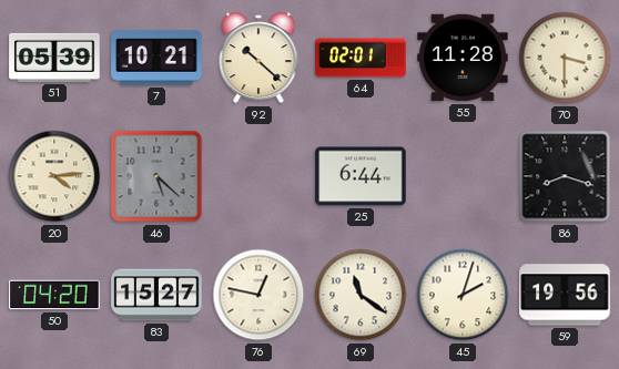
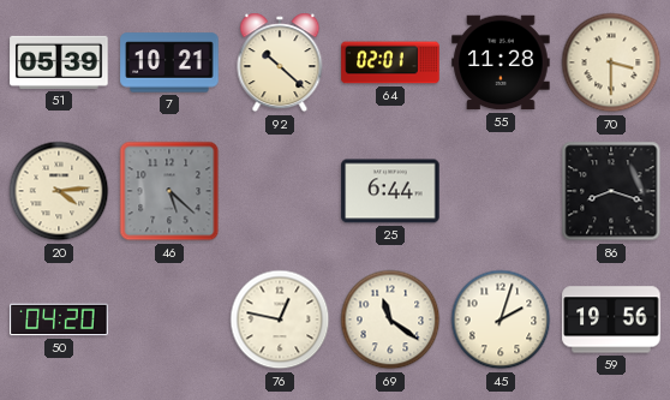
83: 15:27 -> none (156, 295)
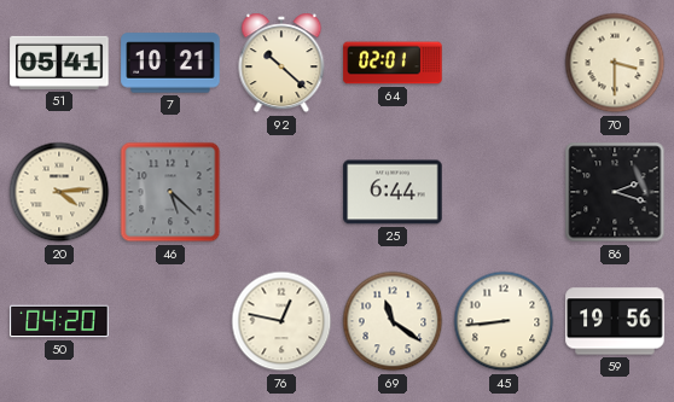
51: 05:39 -> 05:41 (59, 63)
55: 11:28 -> none (501, 62)
86: 8:18 -> 2:18 (615, 192)
45: 2:03 -> 8:44 (504, 321)
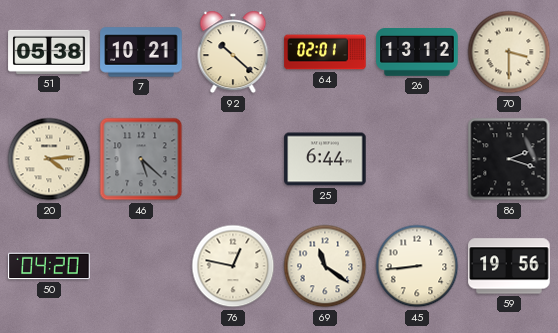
51: 05:41 -> 05:38 (49, 52)
26: none -> 13:12 (417, 52)
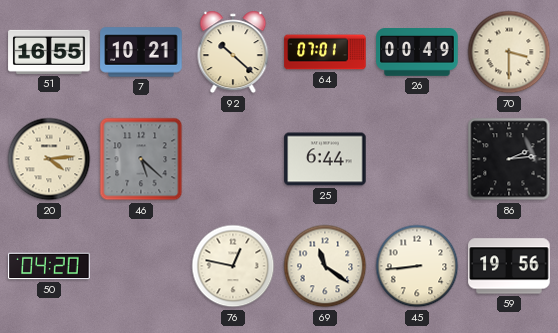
51: 05:38 -> 16:55 (49, 52)
64: 02:01 -> 07:01 (325, 52)
26: 13:12 -> 00:49 (417, 52)
86: 2:18 -> 2:14 (509, 159)
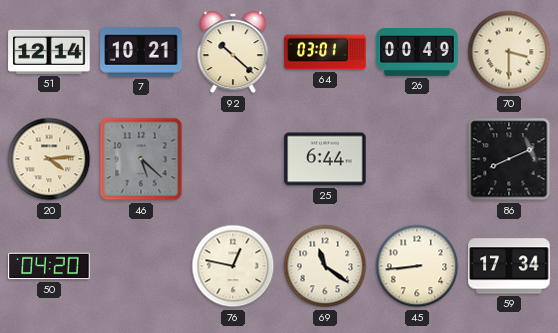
51: 16:55 -> 12:14 (49, 52)
64: 07:01 -> 03:01 (325, 52)
86: 2:14 -> 8:11 (509, 159)
59: 19:56 -> 17:34 (509, 266)
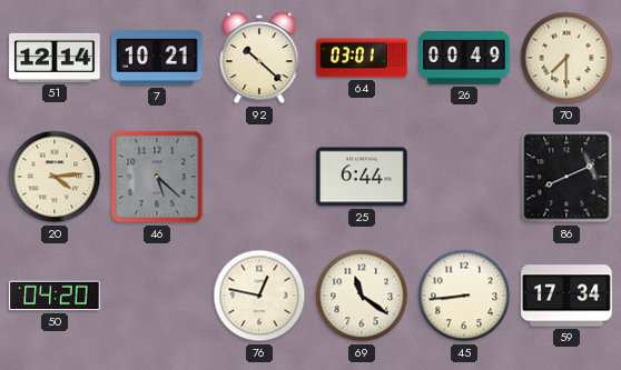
70: 3:30 -> 7:30 (566, 58)
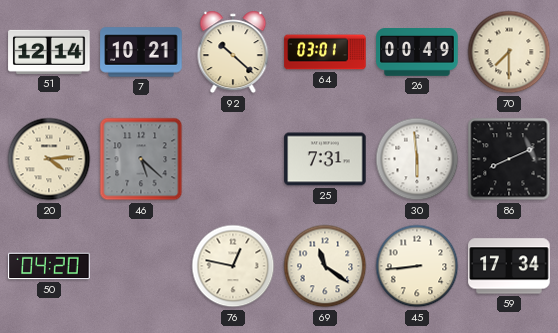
25: 6:44 -> 7:31 (325, 159)
30: none -> 5:59 (417, 159)
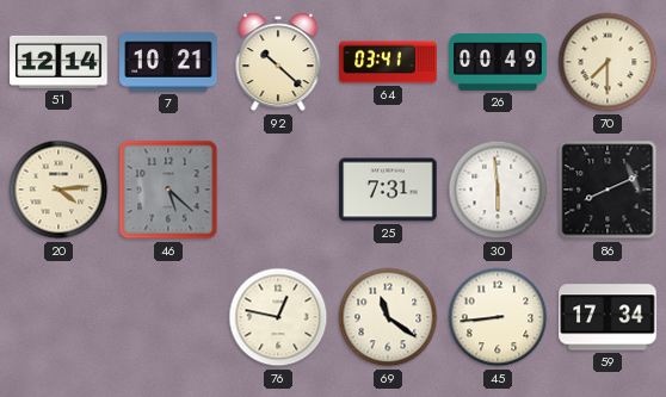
64: 03:01 -> 03:41 (388, 62)
50: 04:20 -> none (49, 266)
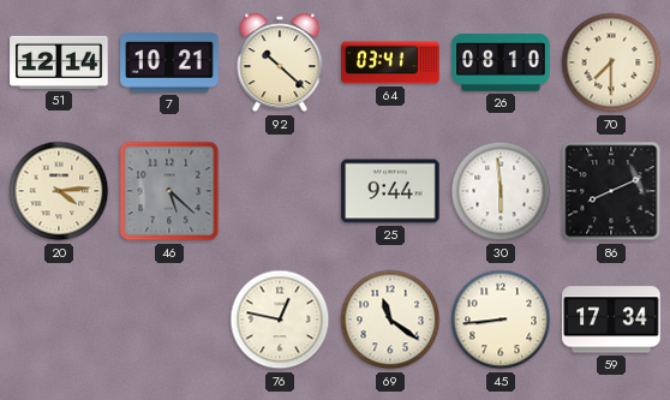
26: 00:49 -> 08:10 (501, 62)
25: 7:31 -> 9:44 (390, 191)
